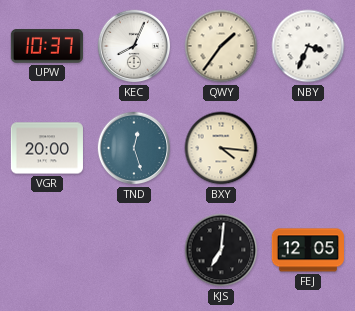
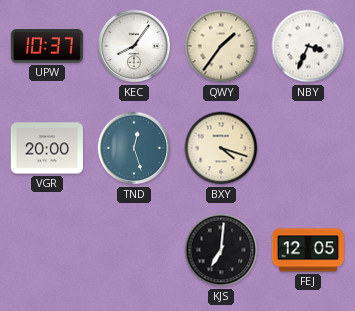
KEC: 8:04 -> 8:06 (134, 46)
BXY: 4:16 -> 4:18 (221, 148)
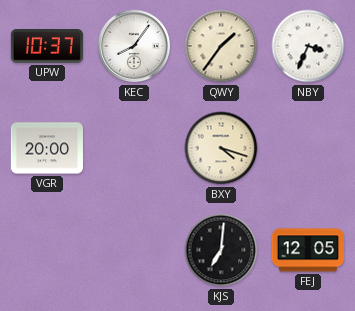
TND: 12:27 -> none (134, 148)
